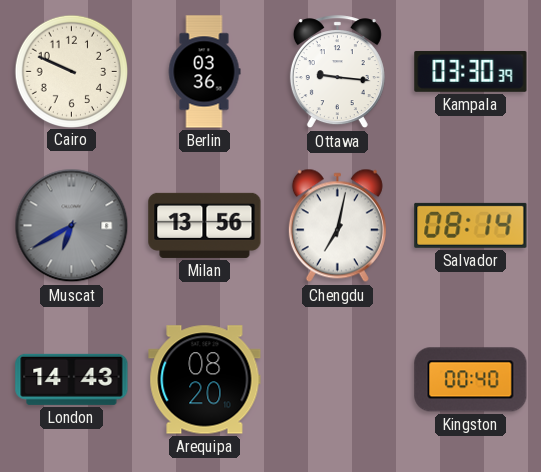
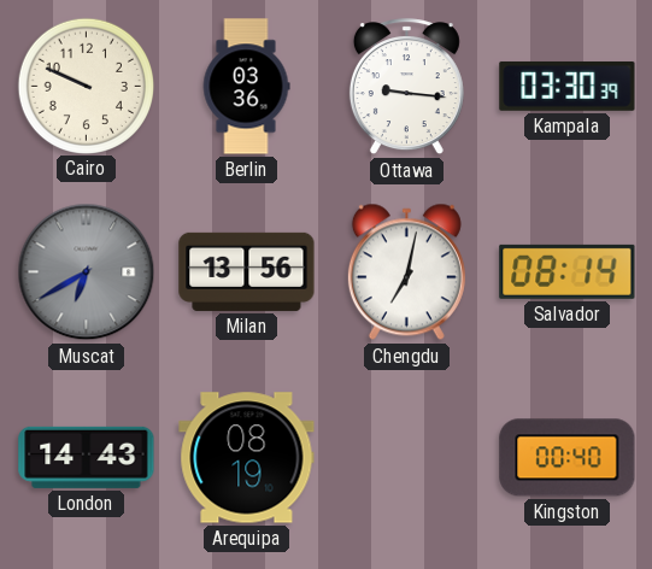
Arequipa: 08:20 -> 08:19 (247, 458)
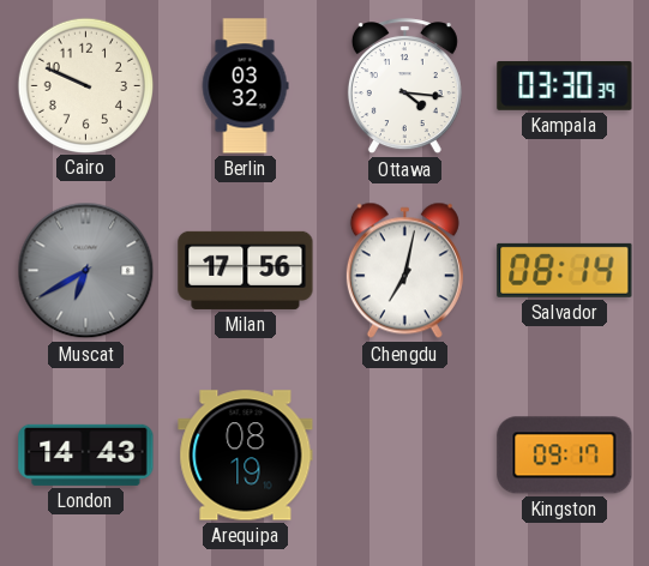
Berlin: 03:36 -> 03:32 (245, 86)
Ottawa: 9:16 -> 4:16 (404, 86)
Milan: 13:56 -> 17:56 (246, 270)
Kingston: 00:40 -> 09:17 (565, 456)
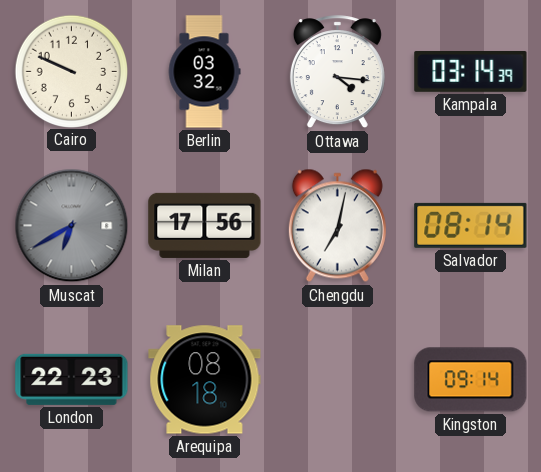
Kampala: 03:30 -> 03:14 (471, 71)
London: 14:43 -> 22:23 (72, 379)
Arequipa: 08:19 -> 08:18 (205, 380)
Kingston: 09:17 -> 09:14 (471, 380)
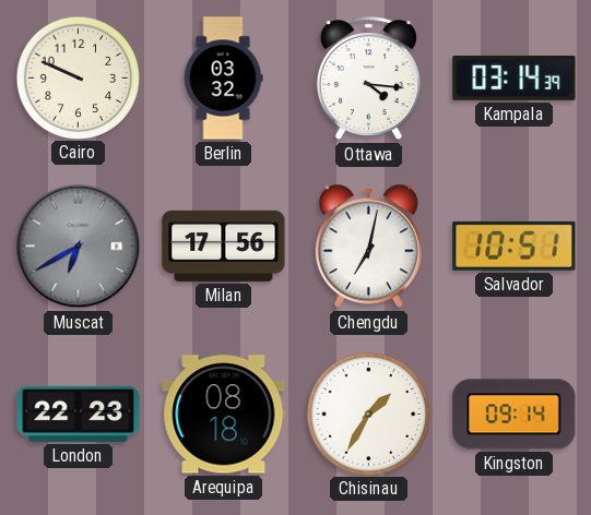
Salvador: 08:14 -> 10:51 (515, 245)
Chisinau: none -> 1:35 (368, 414)
